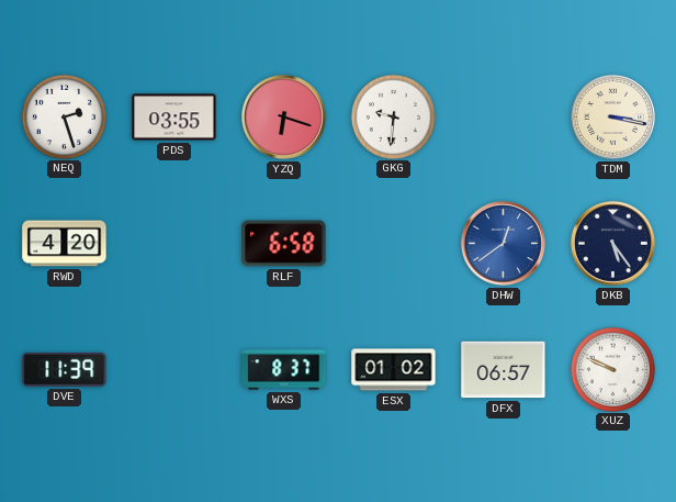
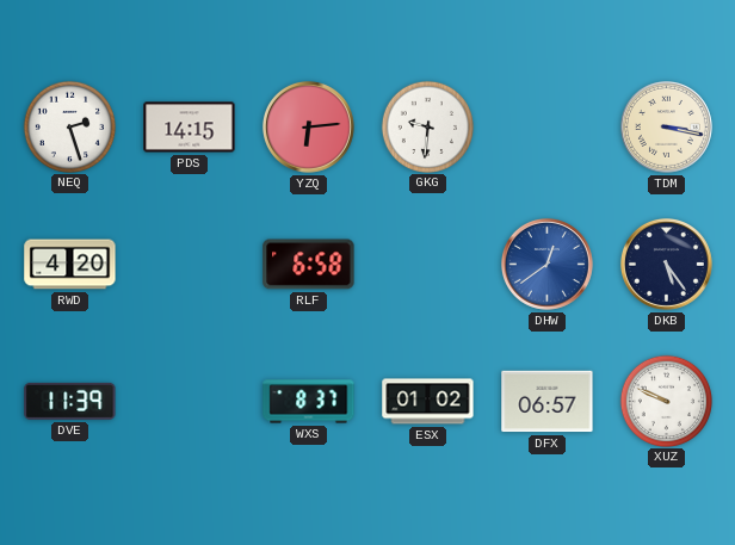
PDS: 03:55 -> 14:15 (190, 128)
YZQ: 6:18 -> 6:14 (308, 126)
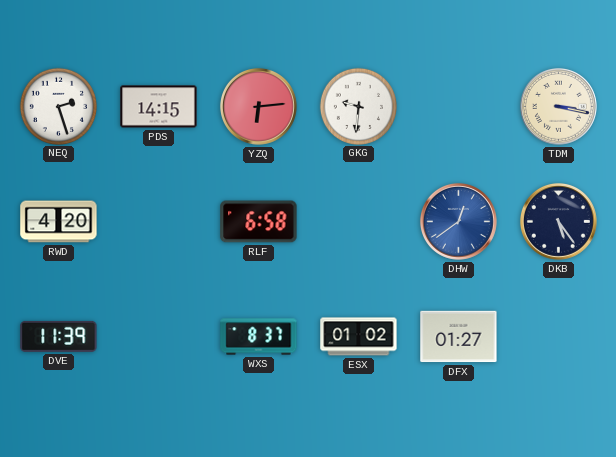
DFX: 06:57 -> 01:27 (459, 337)
XUZ: 9:49 -> none (666, 401)
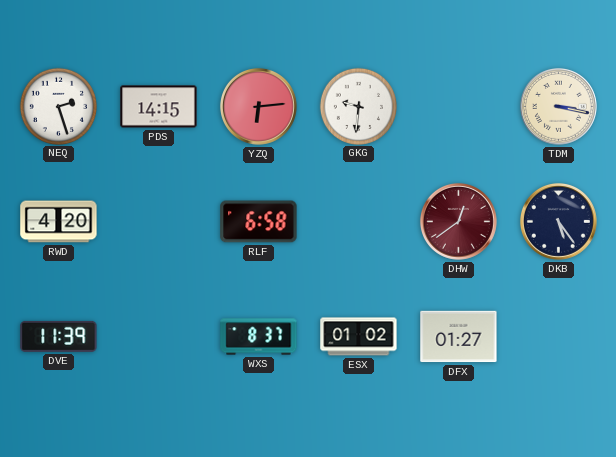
DHW dial: blue -> burgundy (458, 221)
